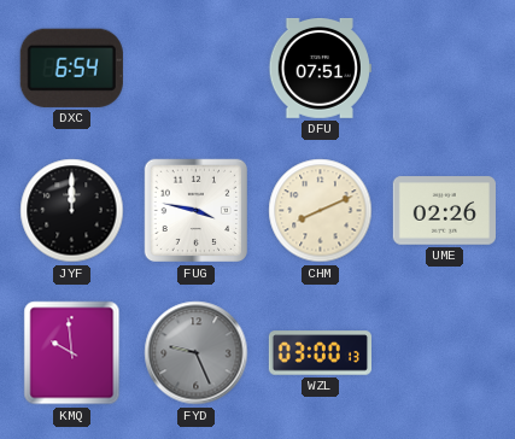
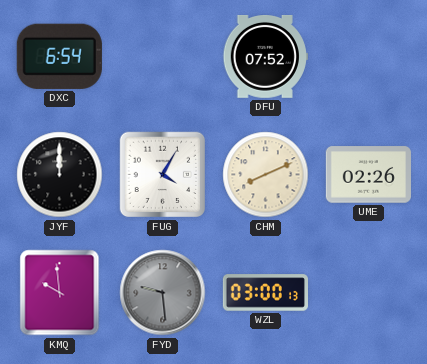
DFU: 07:51 -> 07:52 (265, 57)
FUG: 3:47 -> 4:05 (163, 175)
FYD: 9:26 -> 9:29 (163, 293)
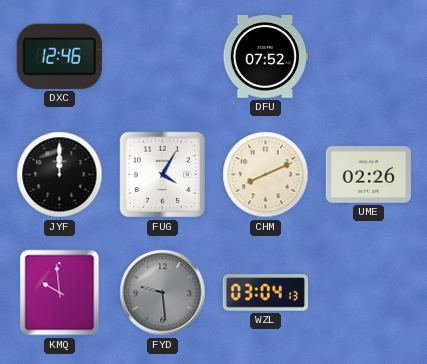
DXC: 6:54 -> 12:46 (59, 56)
WZL: 03:00 -> 03:04 (265, 293)
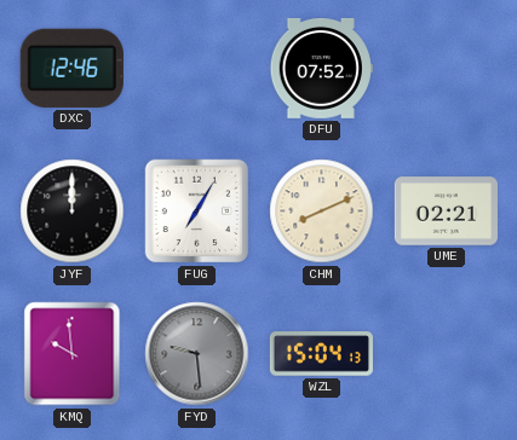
FUG: 4:05 -> 7:05 (197, 212)
UME: 02:26 -> 02:21 (446, 212)
WZL: 03:04 -> 15:04 (321, 354)
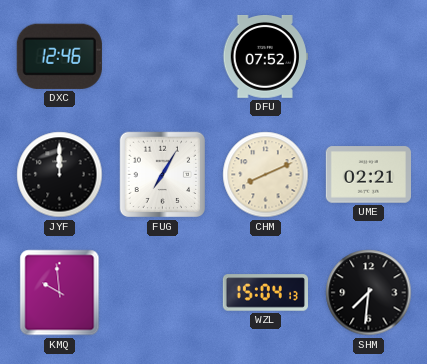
FYD: 9:29 -> none (197, 354)
SHM: none -> 7:31 (369, 293)
